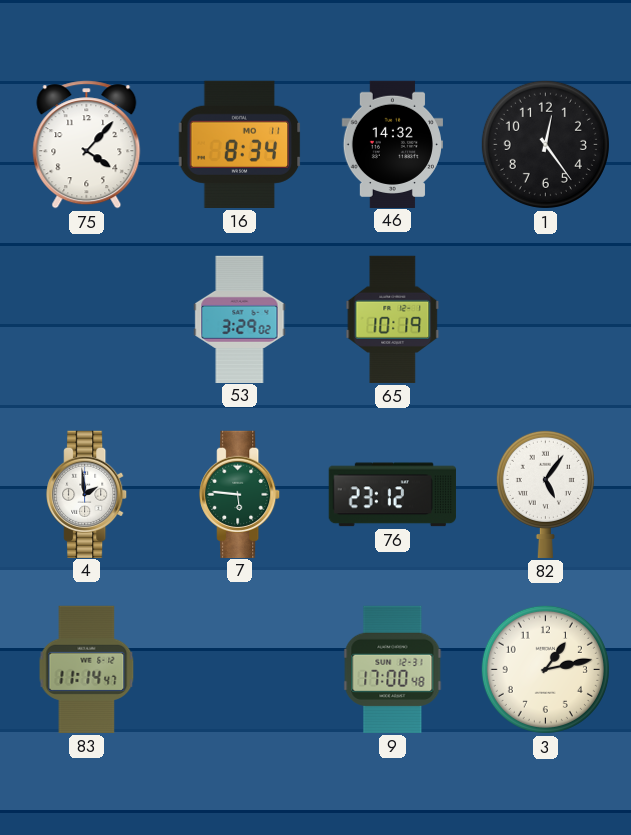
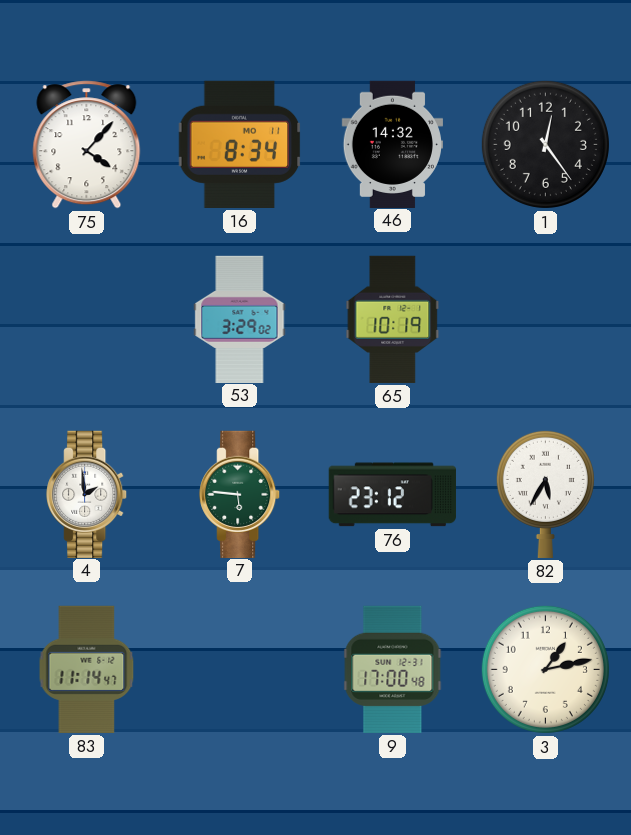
82: 5:06 -> 5:35 (545, 494)
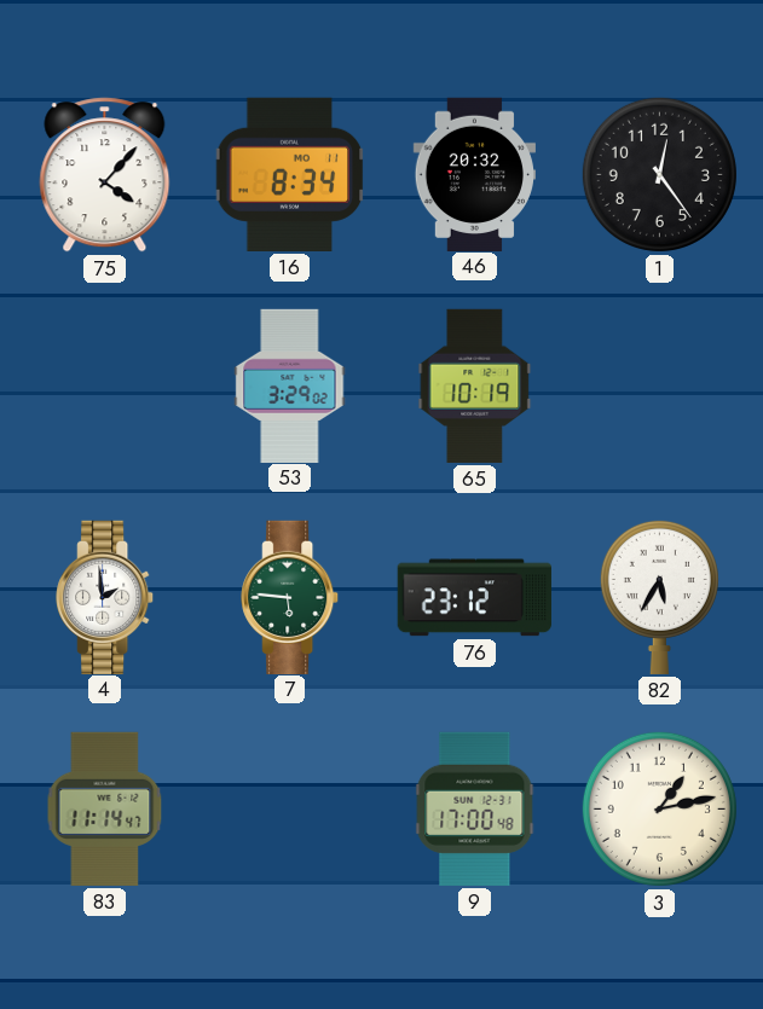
46: 14:32 -> 20:32 (474, 174)
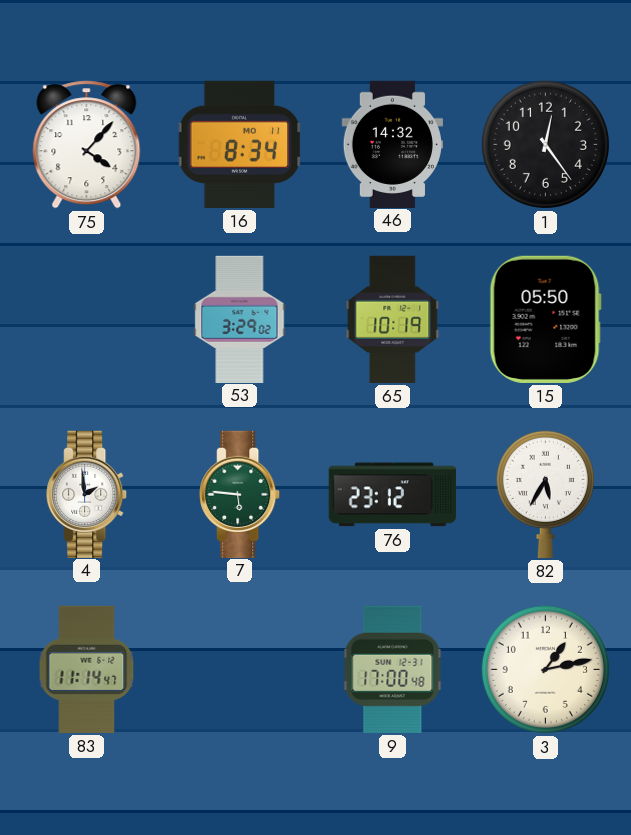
46: 20:32 -> 14:32 (392, 144)
15: none -> 05:50 (545, 319)
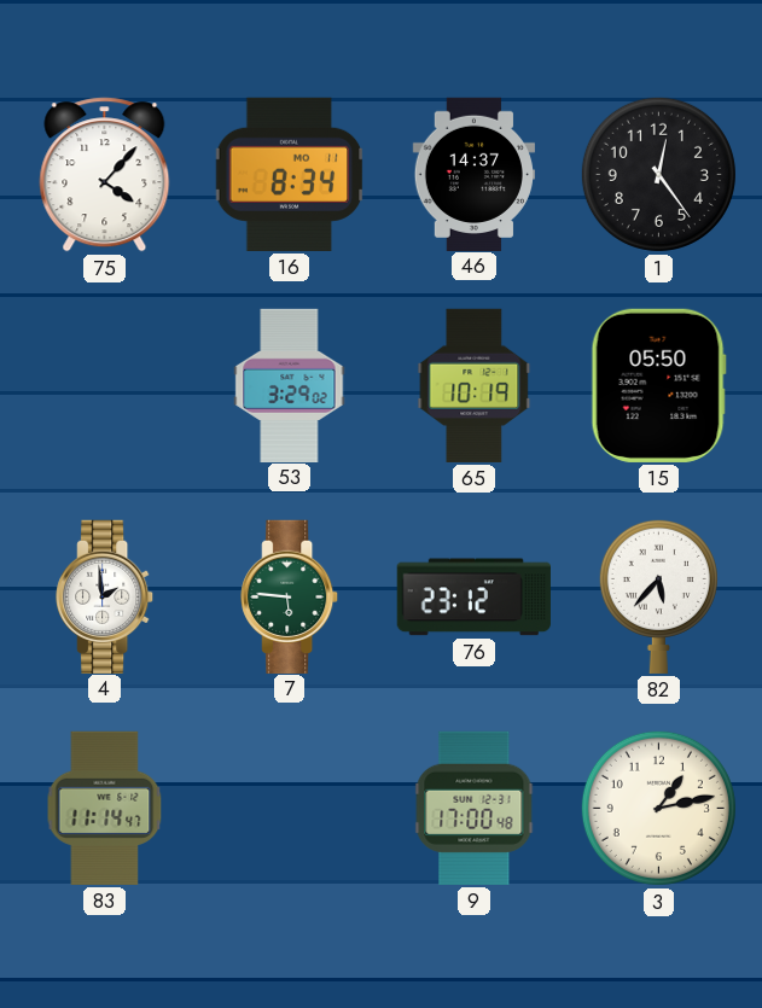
46: 14:32 -> 14:37 (473, 174)
82: 5:35 -> 5:37 (658, 596)
